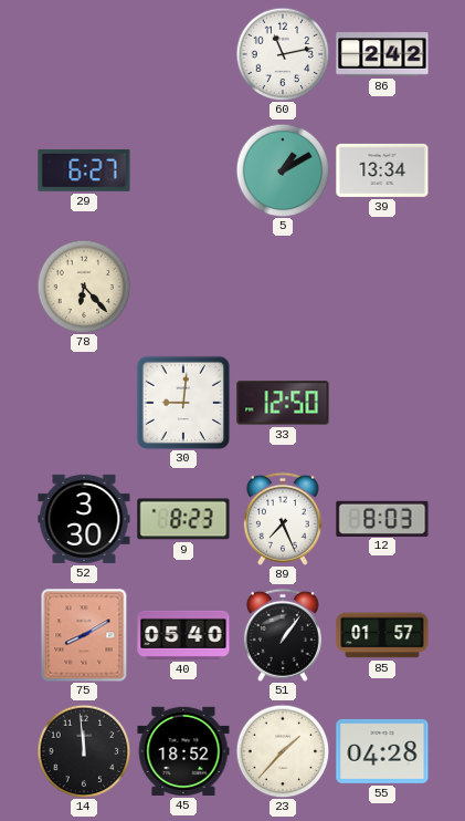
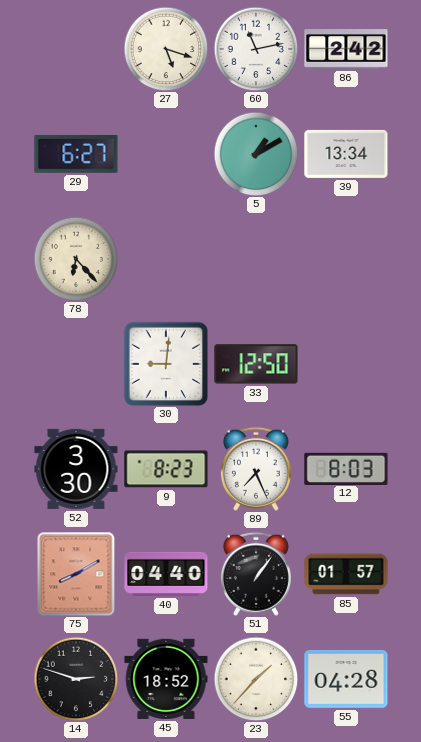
27: none -> 5:18 (166, 49)
40: 05:40 -> 04:40 (166, 574)
14: 11:59 -> 2:48 (76, 679)
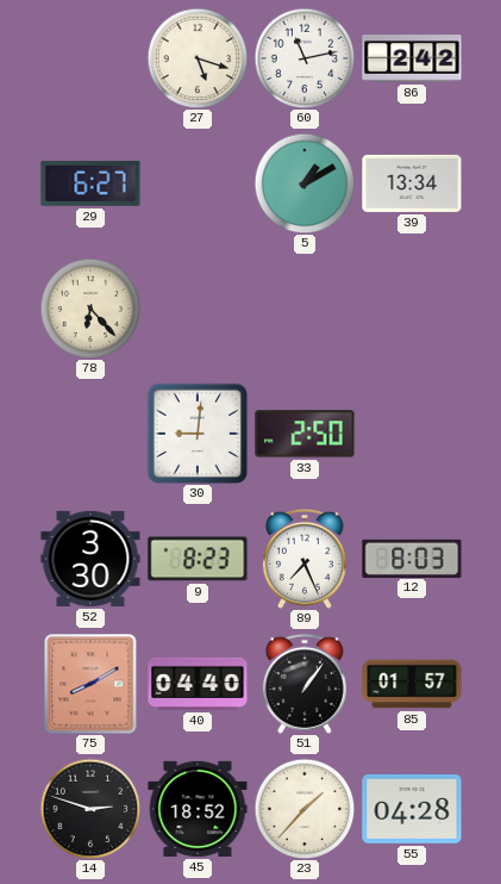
33: 12:50 -> 2:50 (305, 434)
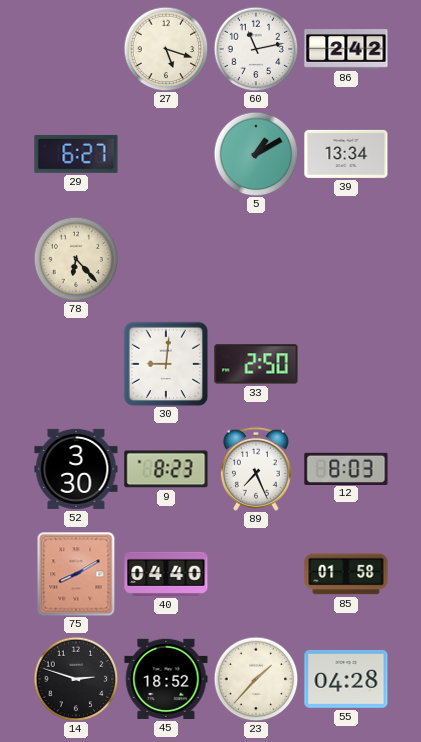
51: 1:06 -> none (305, 684)
85: 01:57 -> 01:58 (346, 574)
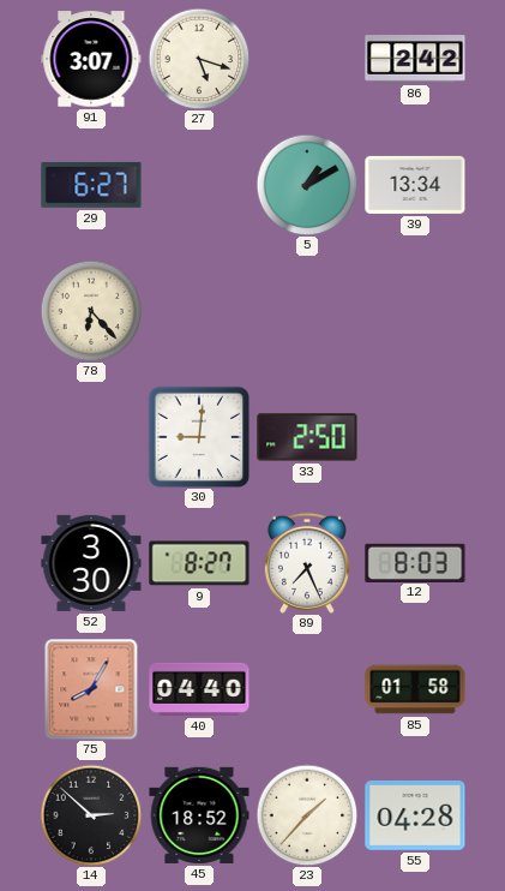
91: none -> 3:07 (91, 59)
60: 11:13 -> none (256, 49)
9: 8:23 -> 8:27 (199, 563)
75: 8:10 -> 8:05 (91, 689)
14: 2:48 -> 2:52 (91, 815)
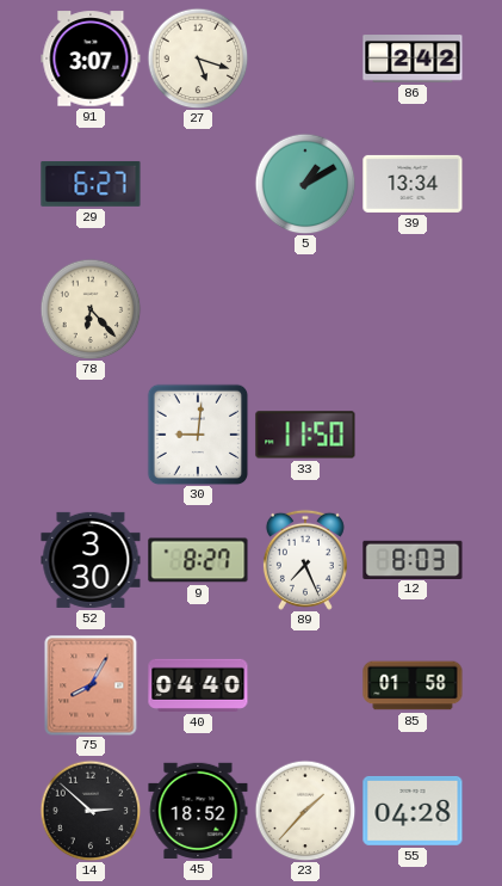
33: 2:50 -> 11:50 (305, 435)
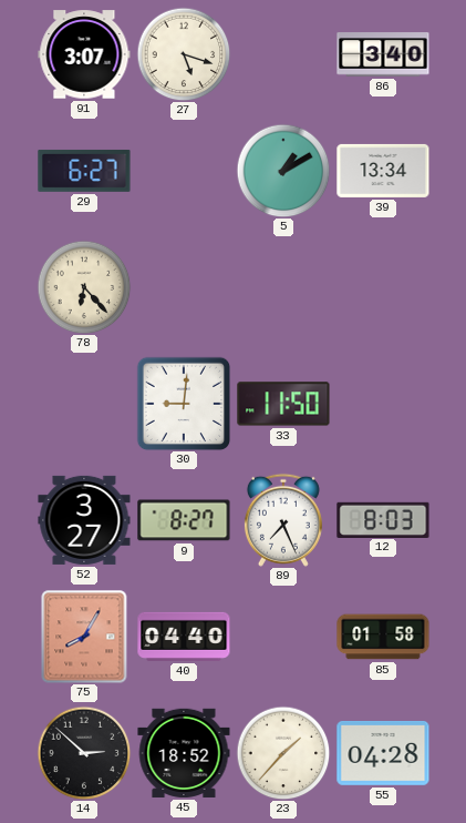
86: 2:42 -> 3:40 (383, 54)
52: 3:30 -> 3:27 (84, 520)
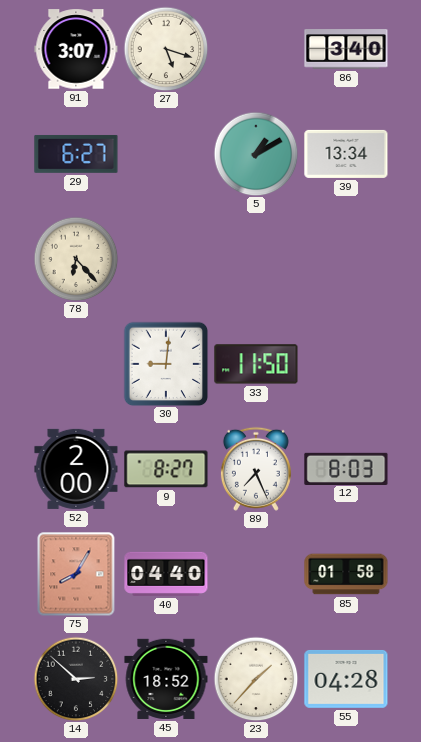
52: 3:27 -> 2:00 (76, 469)
